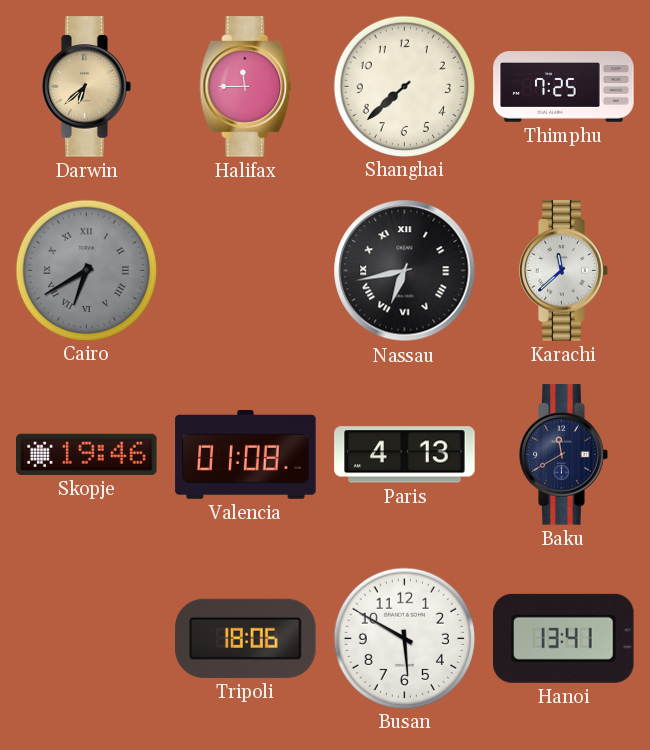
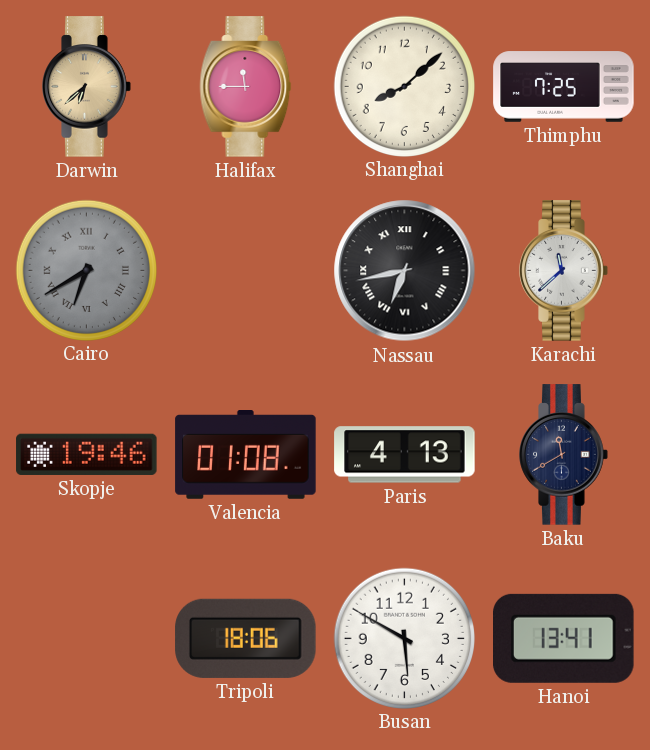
Shanghai: 7:38 -> 8:08 (404, 86)
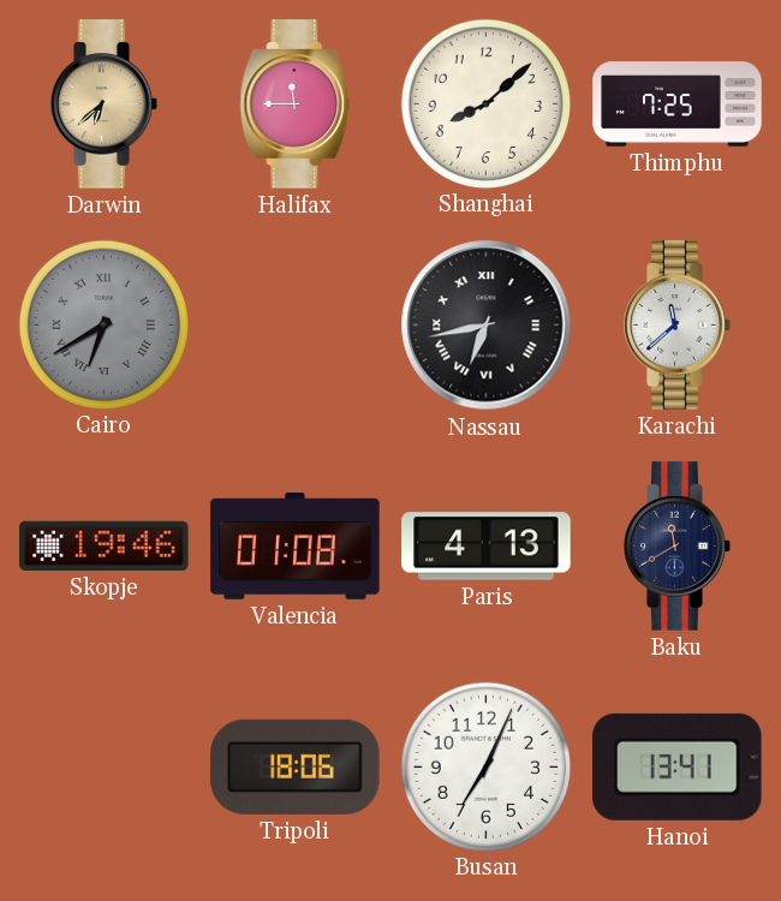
Busan: 5:50 -> 7:04 (485, 766)
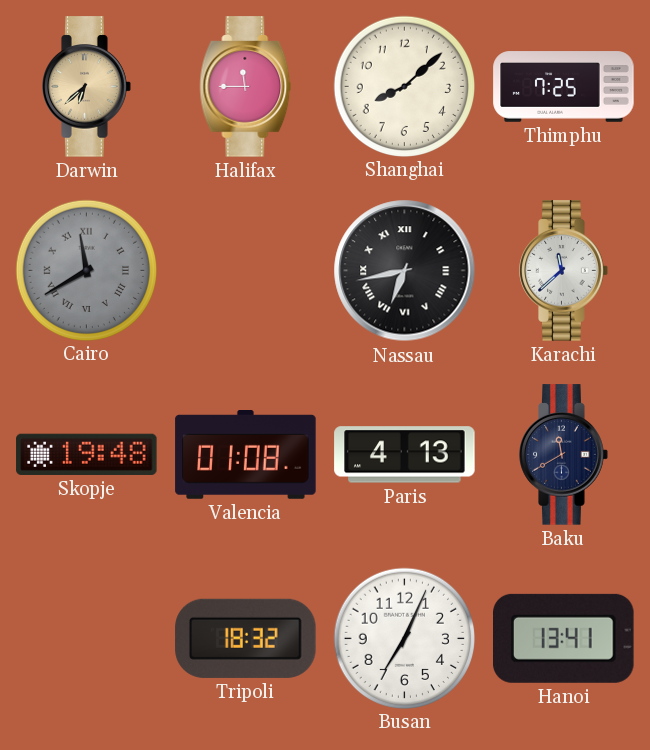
Cairo: 6:40 -> 11:40 (86, 270)
Skopje: 19:46 -> 19:48 (87, 454)
Tripoli: 18:06 -> 18:32 (246, 638)
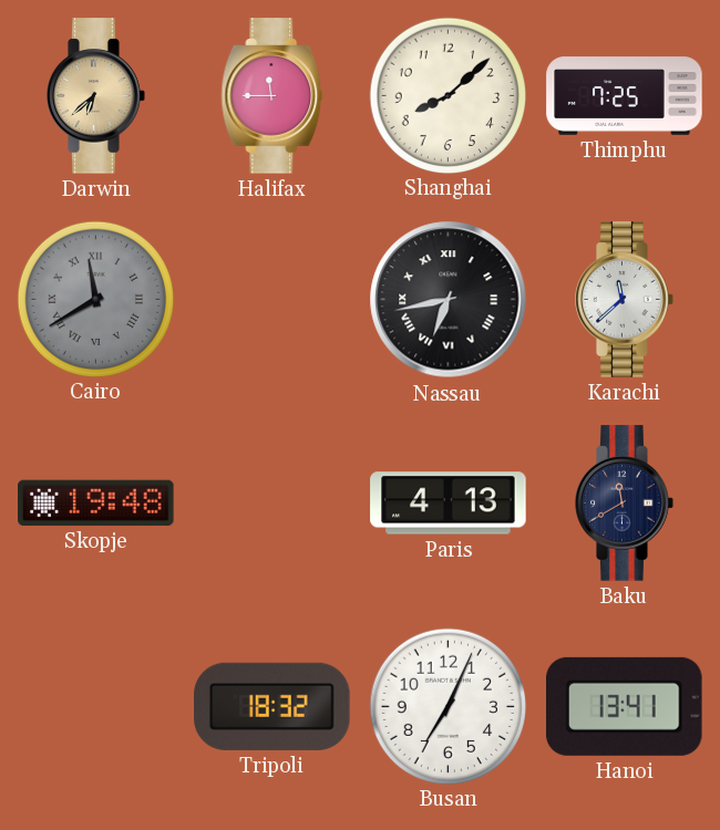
Valencia: 01:08 -> none (246, 455)
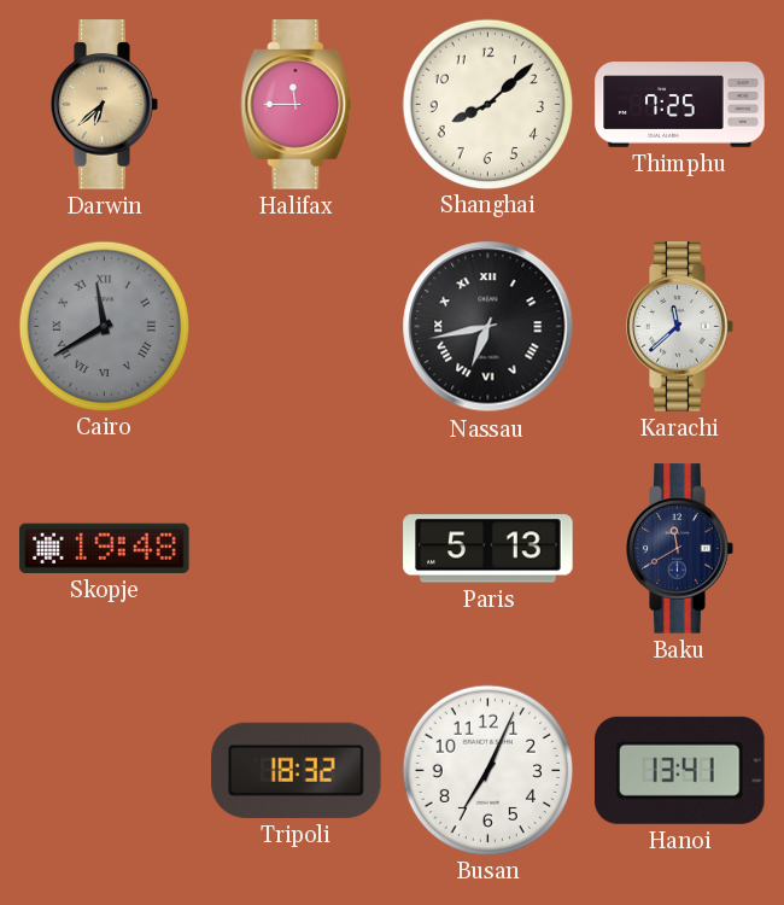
Paris: 4:13 -> 5:13 (488, 549)
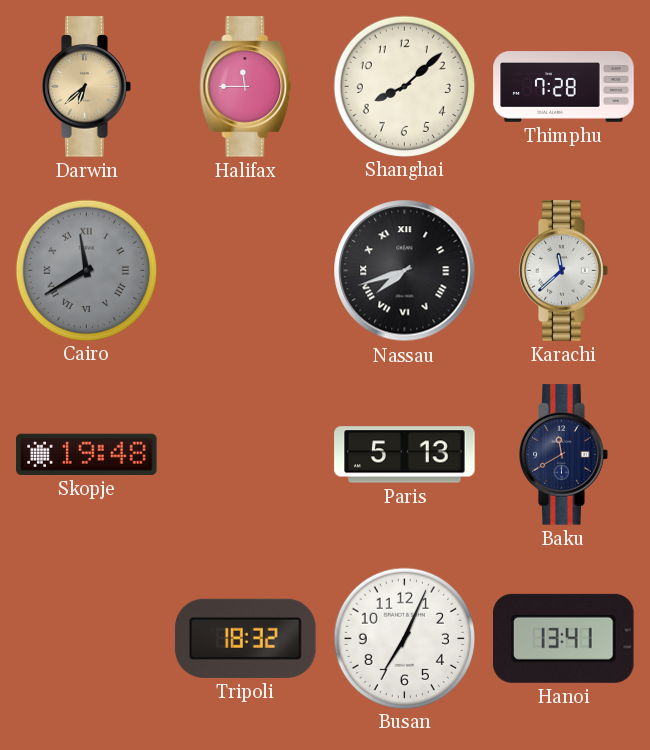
Thimphu: 7:25 -> 7:28 (564, 87)
Nassau: 6:43 -> 7:42 (405, 271)
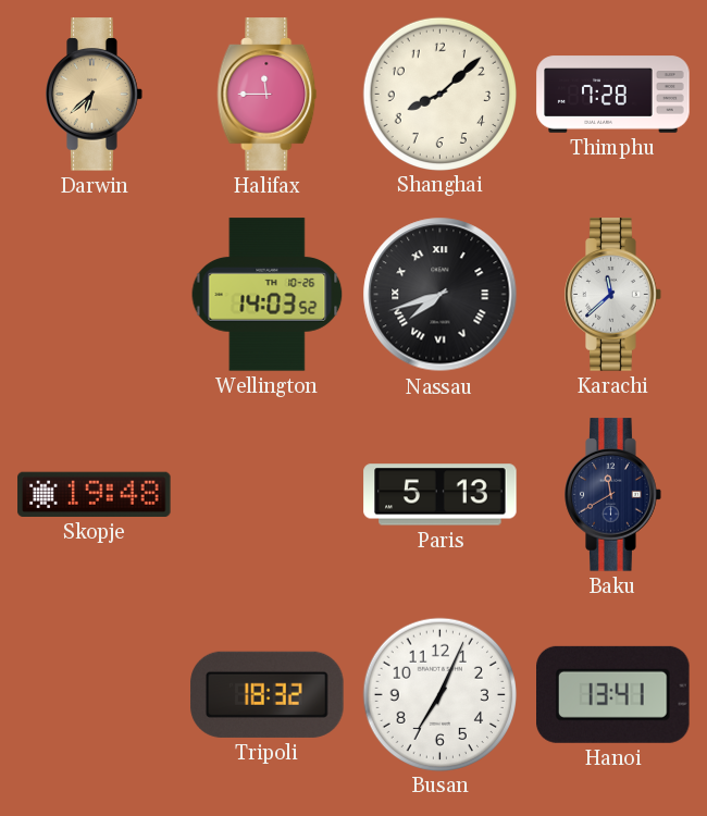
Cairo: 11:40 -> none (86, 270)
Wellington: none -> 14:03 (268, 295)
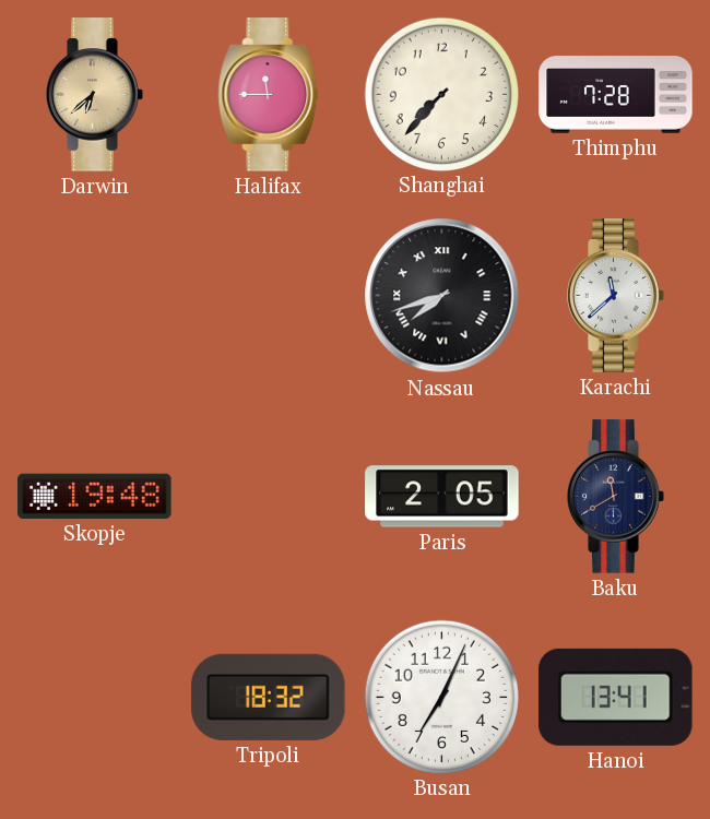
Shanghai: 8:08 -> 7:37 (441, 94)
Wellington: 14:03 -> none (268, 295)
Paris: 5:13 -> 2:05 (442, 497)
